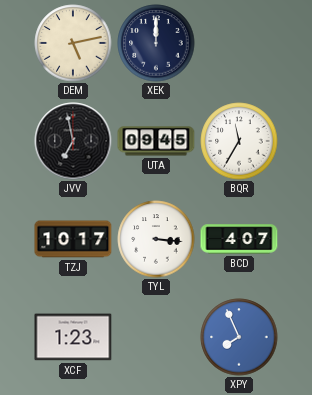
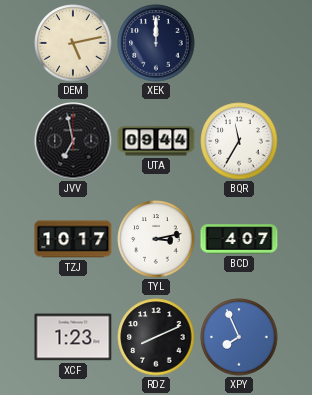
UTA: 09:45 -> 09:44 (156, 141)
TYL: 3:16 -> 3:13 (156, 239)
RDZ: none -> 8:11 (156, 337)
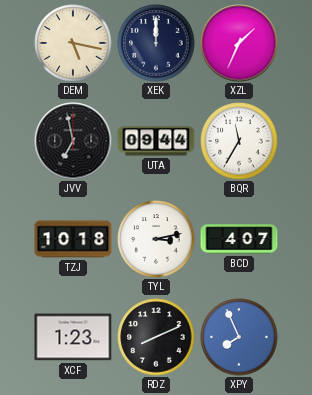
DEM: 5:13 -> 5:17 (73, 43)
XZL: none -> 1:34 (239, 43)
TZJ: 10:17 -> 10:18 (73, 239)
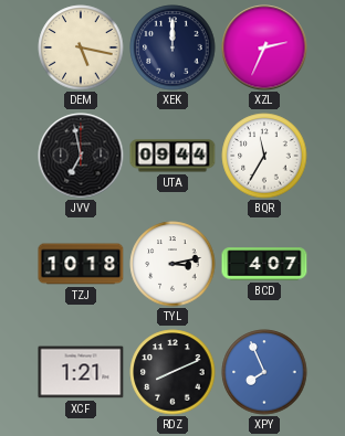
XZL: 1:34 -> 2:34 (264, 47)
XCF: 1:23 -> 1:21 (81, 372)
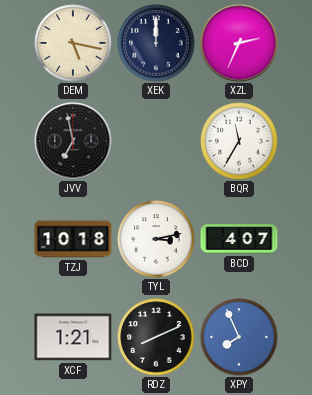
UTA: 09:44 -> none (172, 156)
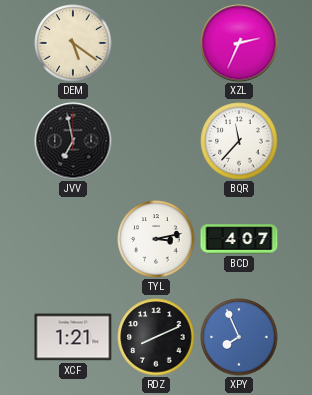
DEM: 5:17 -> 5:21 (73, 43)
XEK: 12:00 -> none (156, 43)
BQR: 11:35 -> 11:37 (239, 141)
TZJ: 10:18 -> none (73, 239)
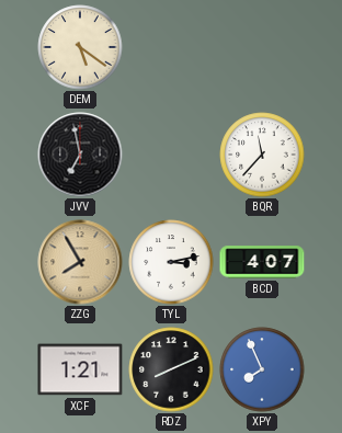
XZL: 2:34 -> none (239, 43)
ZZG: none -> 7:55 (80, 262)
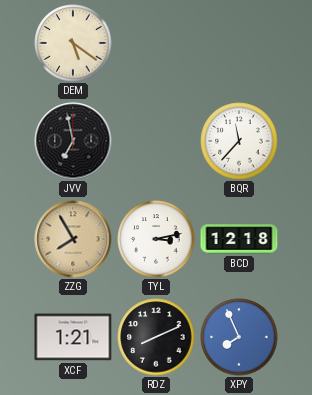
BCD: 4:07 -> 12:18 (239, 239)
